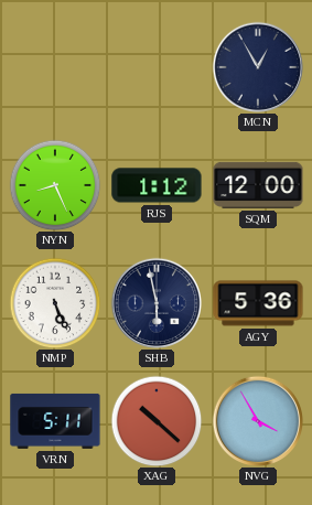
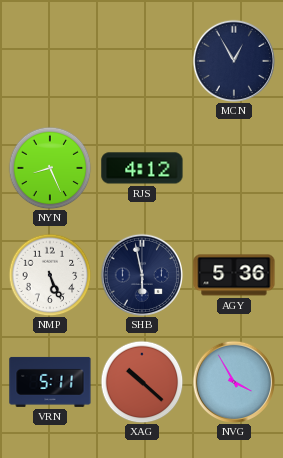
RJS: 1:12 -> 4:12 (142, 168)
SQM: 12:00 -> none (258, 185)
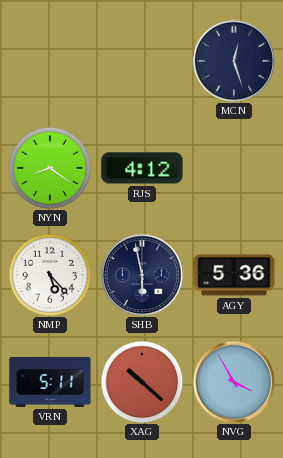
MCN: 12:55 -> 12:27 (233, 60)
NYN: 8:26 -> 8:21 (50, 168)
NMP: 5:26 -> 5:23 (50, 275)
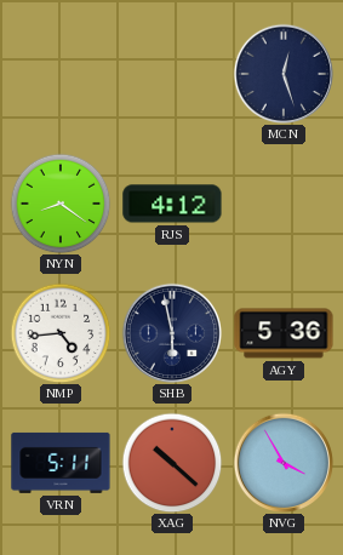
NMP: 5:23 -> 4:44 (61, 333)
